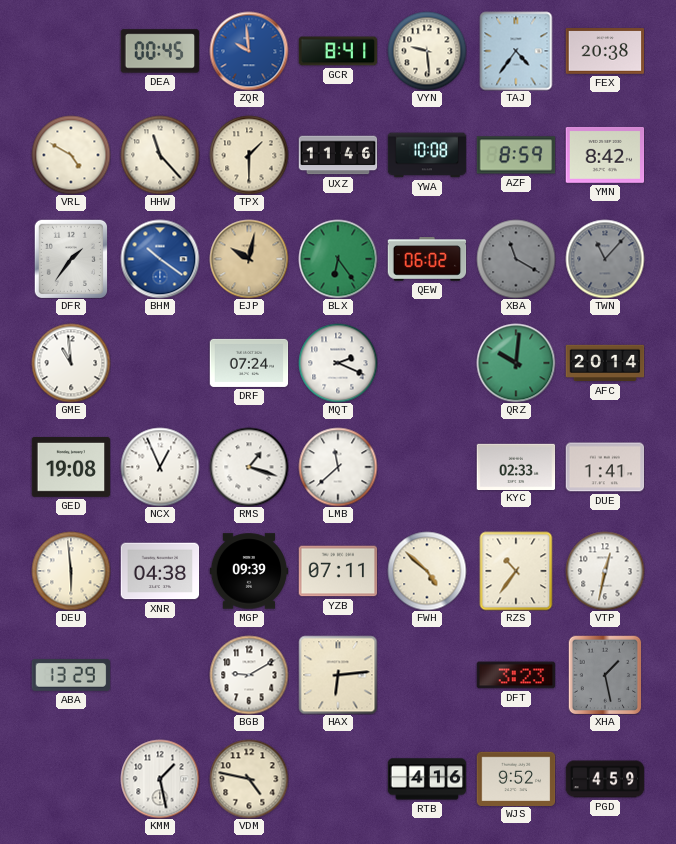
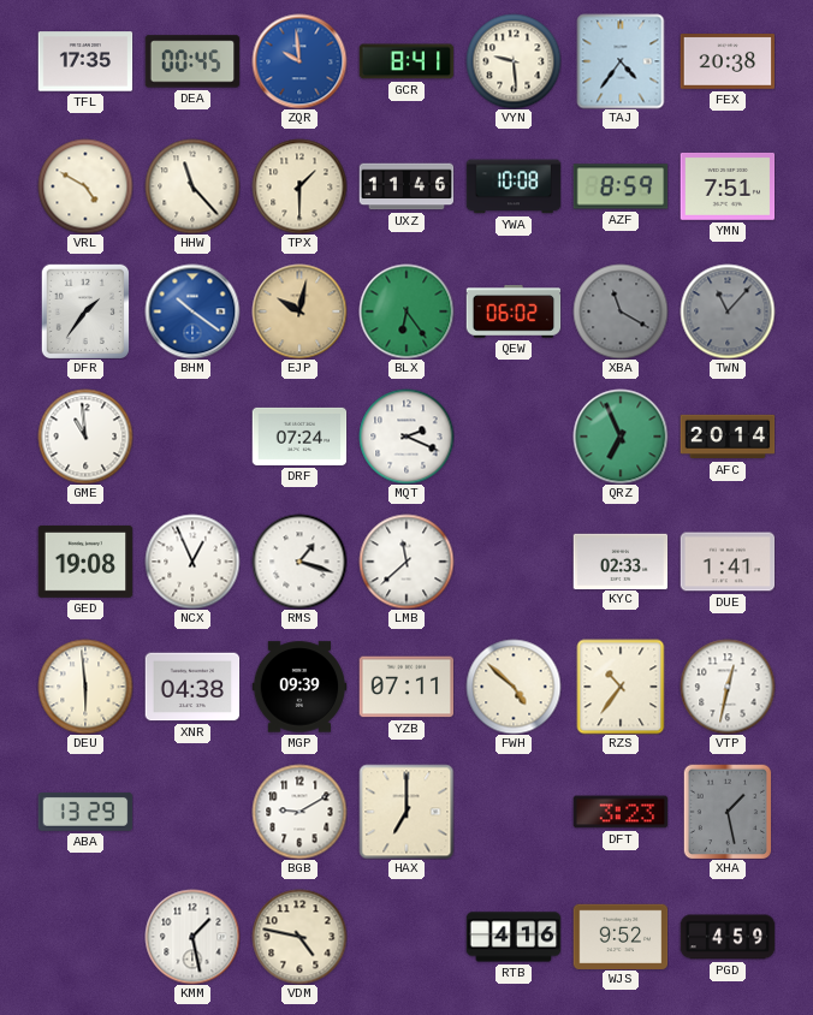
TFL: none -> 17:35 (85, 61)
YMN: 8:42 -> 7:51 (728, 186)
QRZ: 10:01 -> 6:56 (621, 437)
HAX: 6:14 -> 7:00 (406, 812)
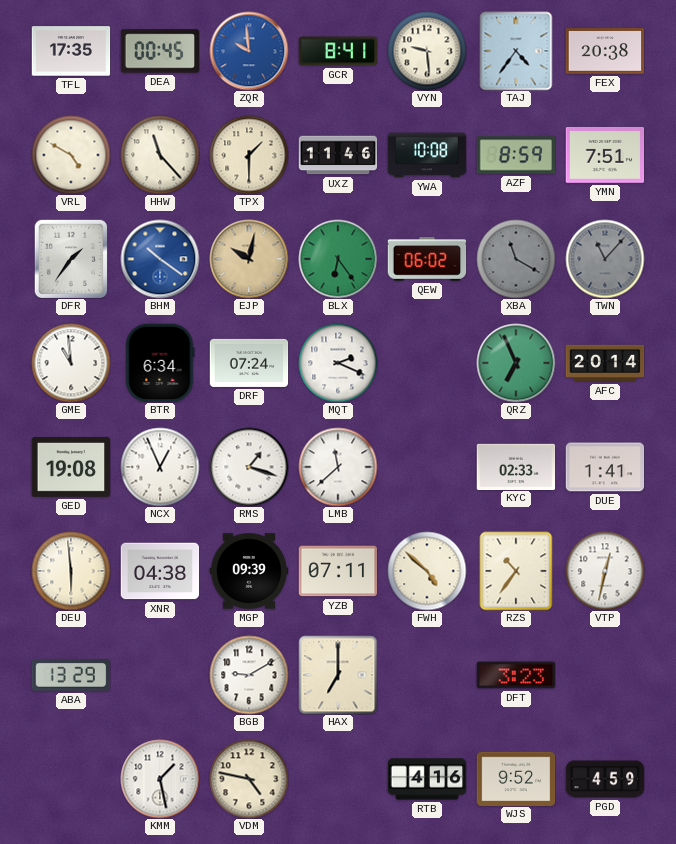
BTR: none -> 6:34 (160, 363)
XHA: 1:28 -> none (728, 812)
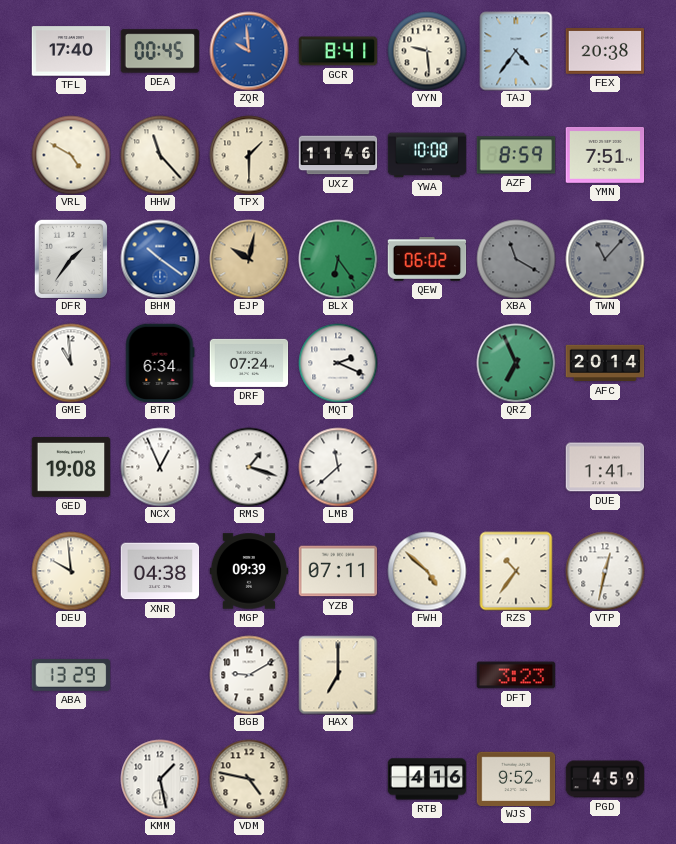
TFL: 17:35 -> 17:40 (71, 51)
KYC: 02:33 -> none (516, 466)
DEU: 5:59 -> 9:59 (71, 571)
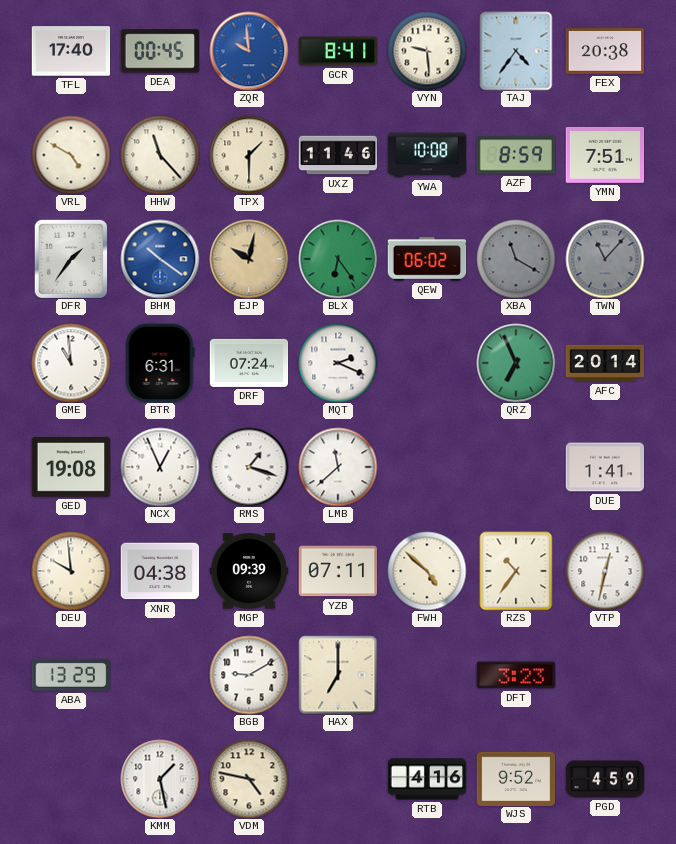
BTR: 6:34 -> 6:31 (160, 363)
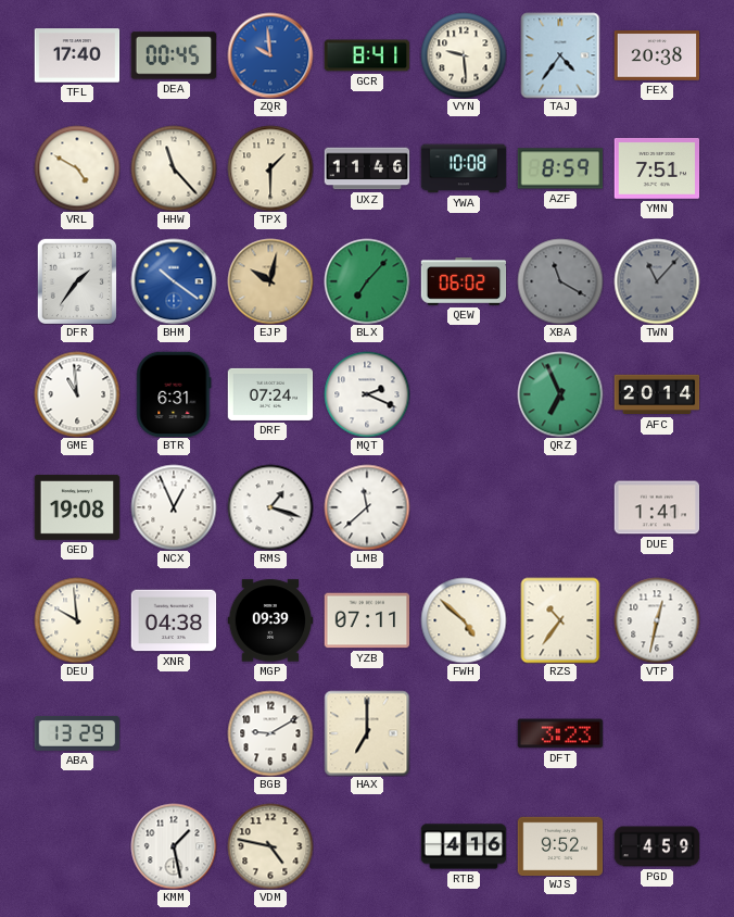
BLX: 6:24 -> 7:07 (367, 281)
